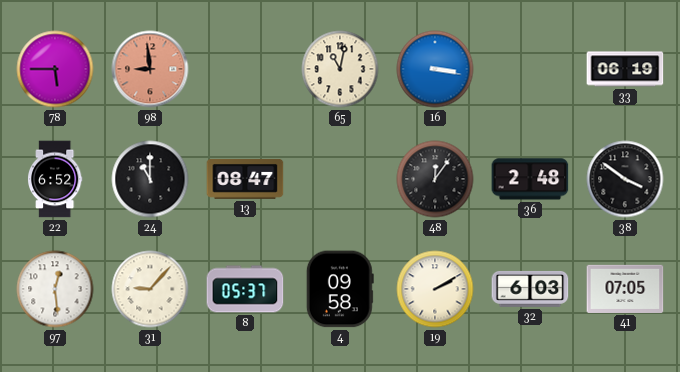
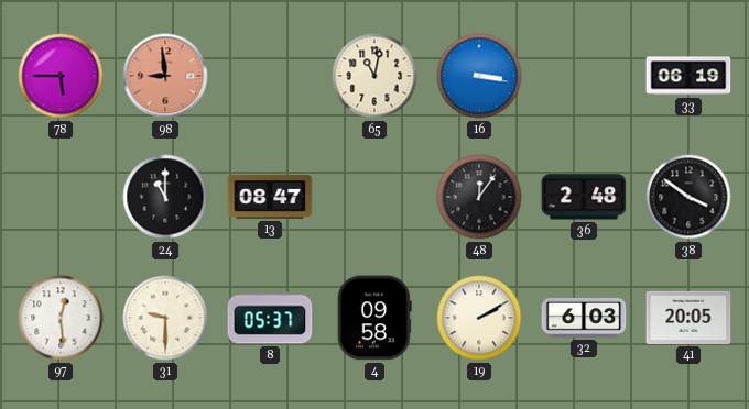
22: 6:52 -> none (56, 179)
31: 9:07 -> 9:30 (165, 318)
41: 07:05 -> 20:05 (688, 318)
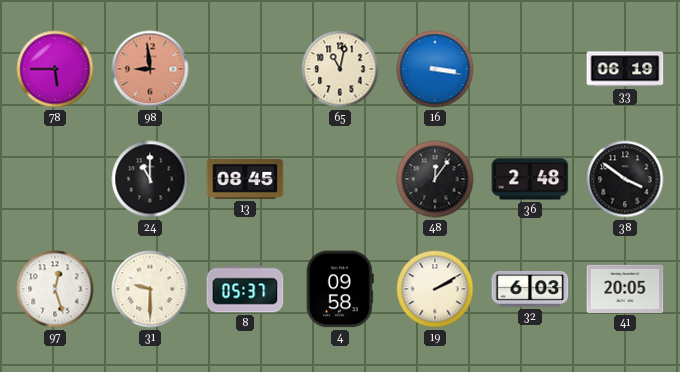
13: 08:47 -> 08:45 (245, 179)
97: 12:29 -> 12:27 (55, 289)
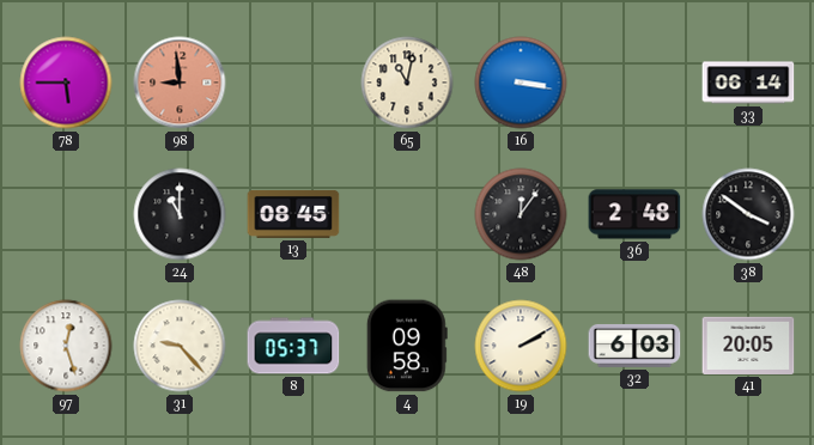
33: 06:19 -> 06:14 (748, 83)
31: 9:30 -> 9:23 (180, 346)
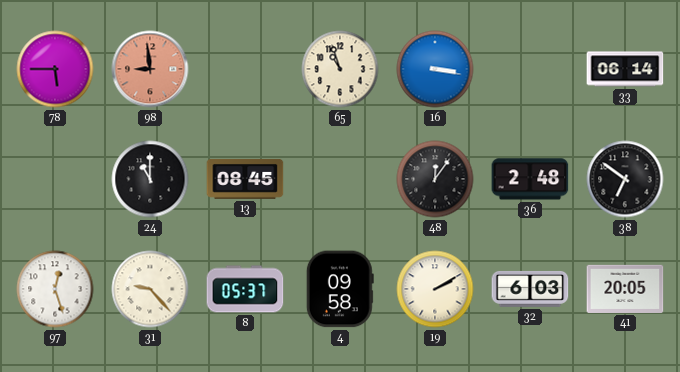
65: 11:02 -> 10:57 (340, 69)
38: 3:51 -> 6:51 (625, 179)
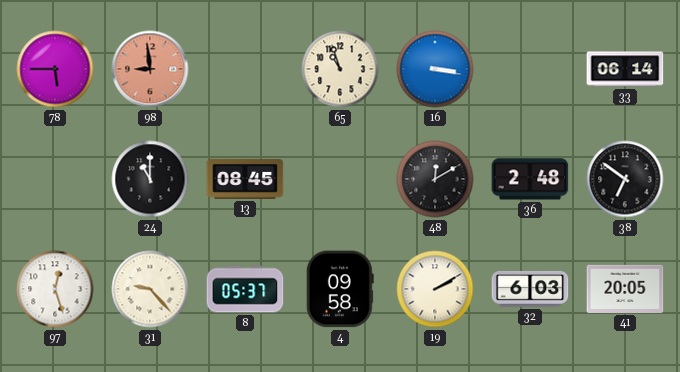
48: 12:06 -> 12:10 (435, 179)
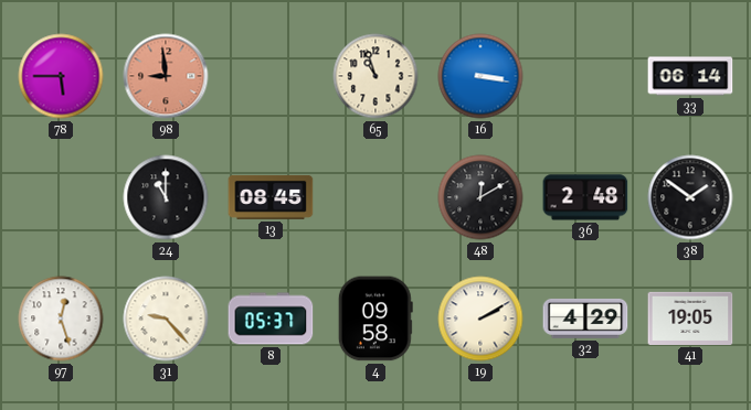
38: 6:51 -> 1:51 (690, 197)
32: 6:03 -> 4:29 (585, 319)
41: 20:05 -> 19:05 (690, 319)
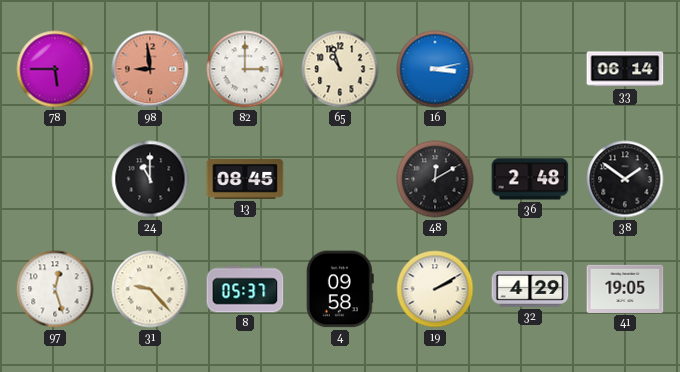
82: none -> 3:00 (245, 69)
16: 3:17 -> 3:13 (435, 69)
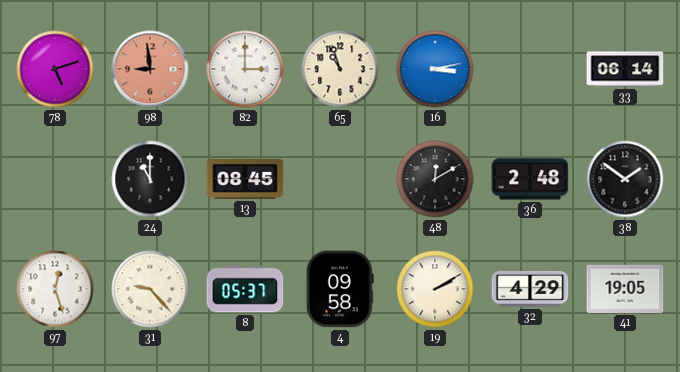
78: 5:45 -> 5:12 (55, 69)
